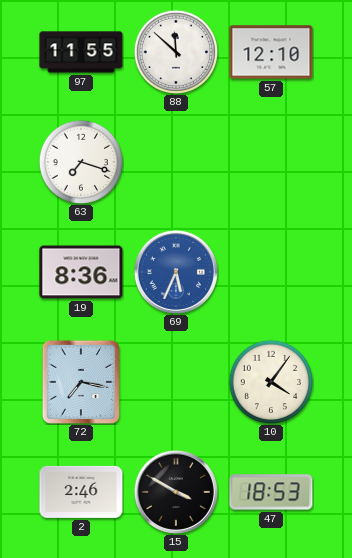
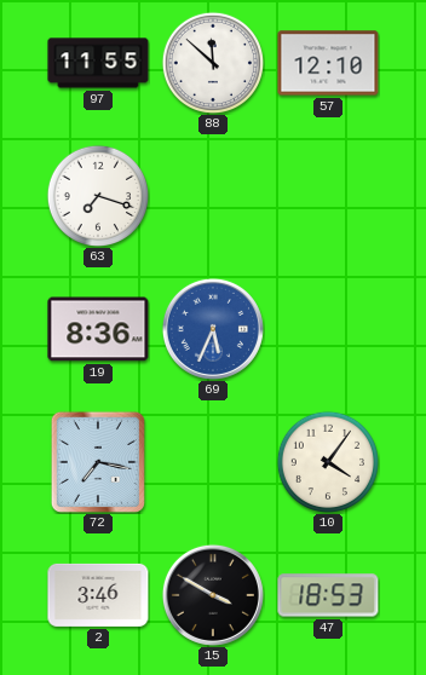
2: 2:46 -> 3:46 (98, 595)
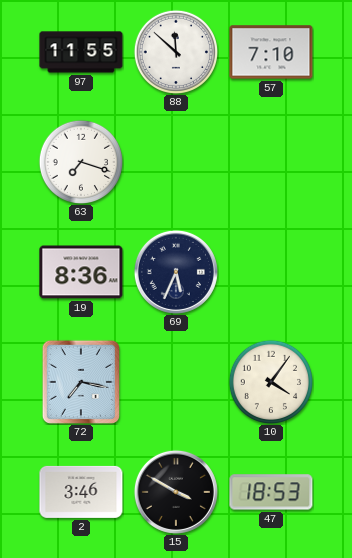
57: 12:10 -> 7:10 (271, 52)
69 dial: blue -> navy (176, 272)
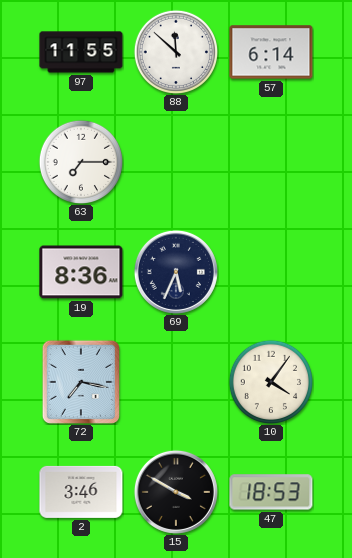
57: 7:10 -> 6:14 (271, 52)
63: 7:18 -> 7:15 (80, 161)
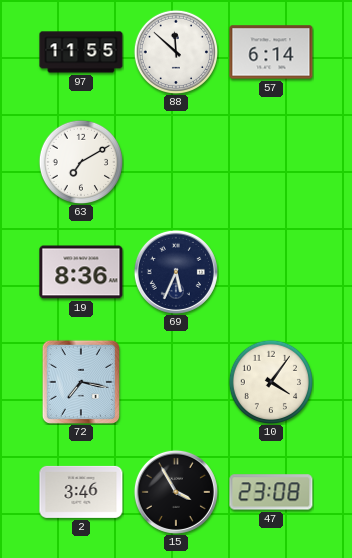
63: 7:15 -> 7:10 (80, 161)
15: 3:50 -> 3:55 (176, 492)
47: 18:53 -> 23:08 (271, 492)
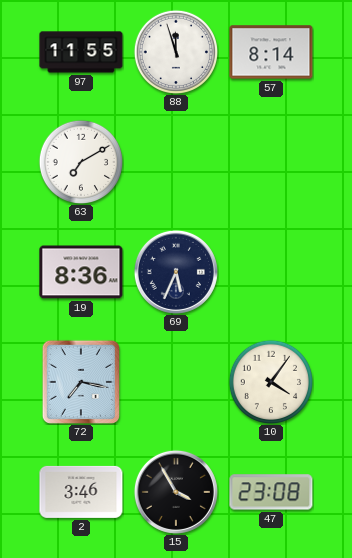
88: 11:52 -> 11:57 (175, 51)
57: 6:14 -> 8:14 (271, 52)
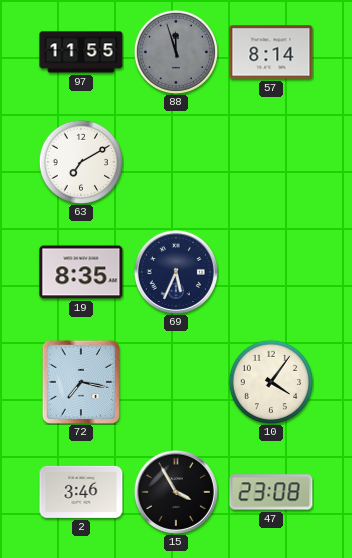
88 dial: white -> grey (175, 51)
19: 8:36 -> 8:35 (81, 272)
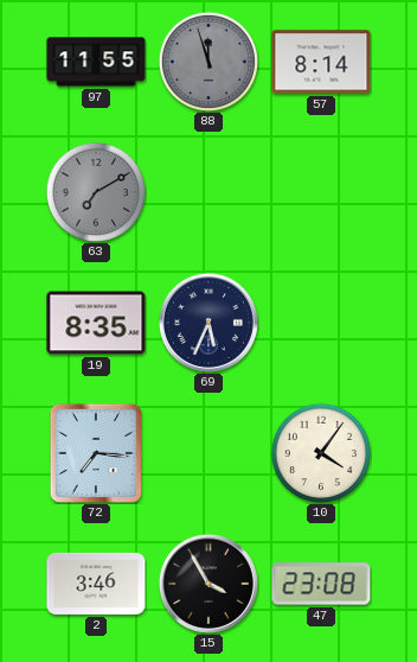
63 dial: white -> grey (95, 191)
72: 7:17 -> 7:16 (96, 453)
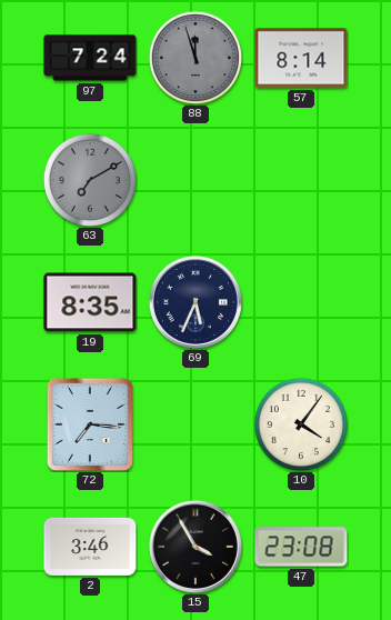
97: 11:55 -> 7:24 (90, 58)
